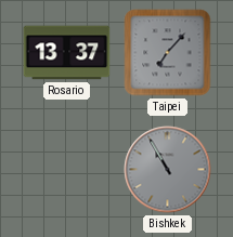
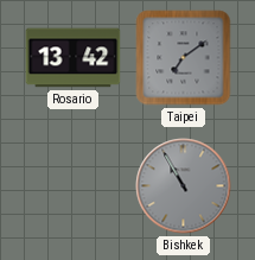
Rosario: 13:37 -> 13:42 (74, 58)
Taipei: 7:07 -> 7:09 (184, 58)
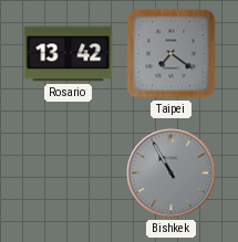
Taipei: 7:09 -> 7:21 (172, 54)
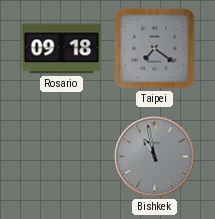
Rosario: 13:42 -> 09:18 (62, 49)
Bishkek: 10:55 -> 10:58 (155, 157)
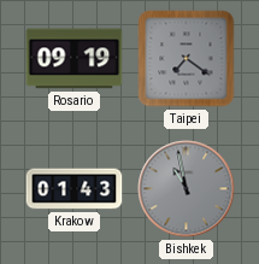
Rosario: 09:18 -> 09:19 (75, 59)
Krakow: none -> 01:43 (75, 189)
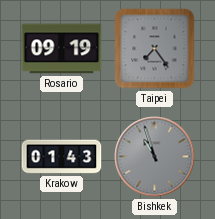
Taipei: 7:21 -> 7:24 (155, 49)
Bishkek: 10:58 -> 10:57 (155, 157)
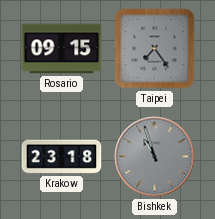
Rosario: 09:19 -> 09:15 (62, 49)
Krakow: 01:43 -> 23:18 (62, 157)
